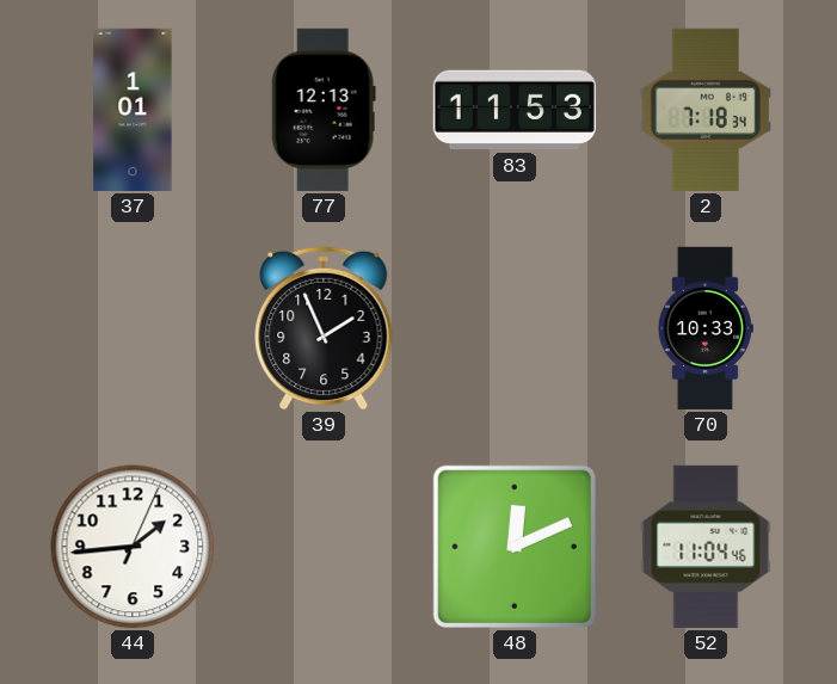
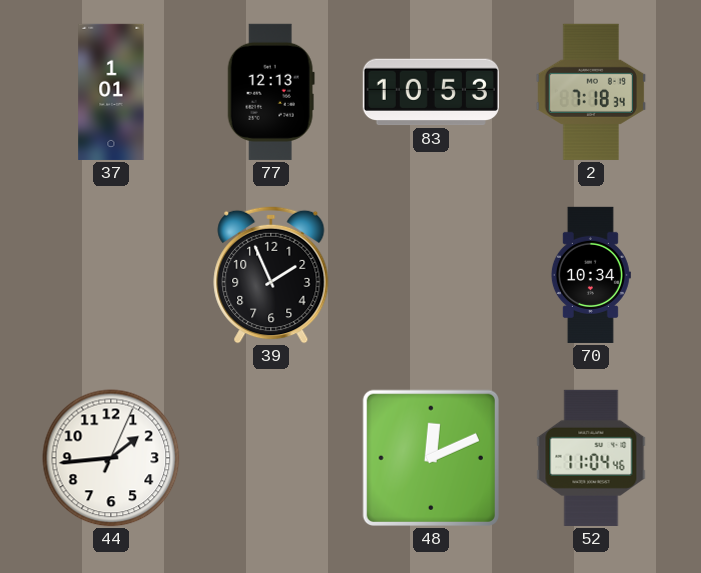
83: 11:53 -> 10:53 (431, 92)
70: 10:33 -> 10:34 (591, 275)
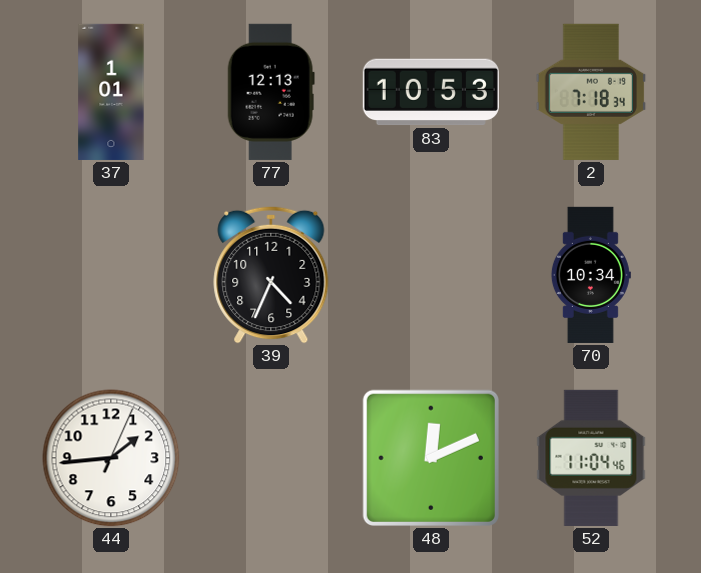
39: 1:56 -> 4:34 (271, 275)
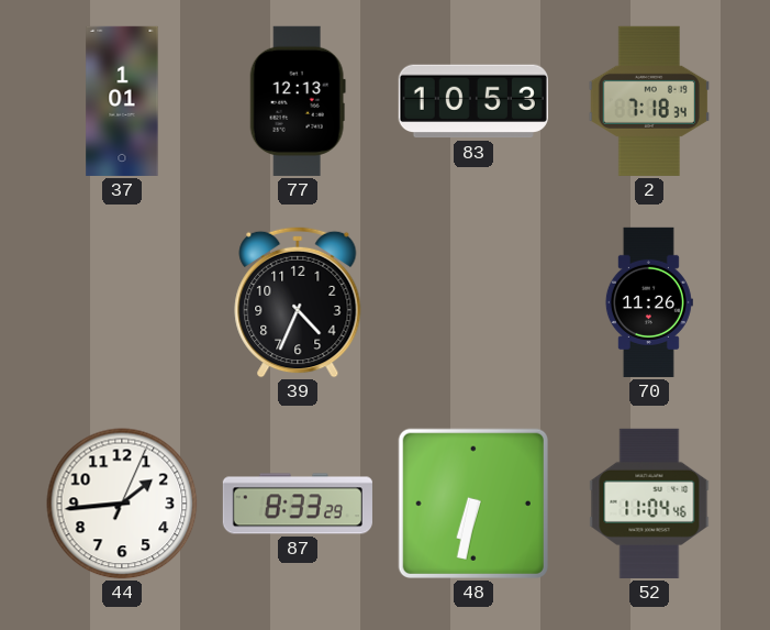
70: 10:34 -> 11:26 (649, 302)
87: none -> 8:33 (298, 504)
48: 12:11 -> 6:32 (473, 504)
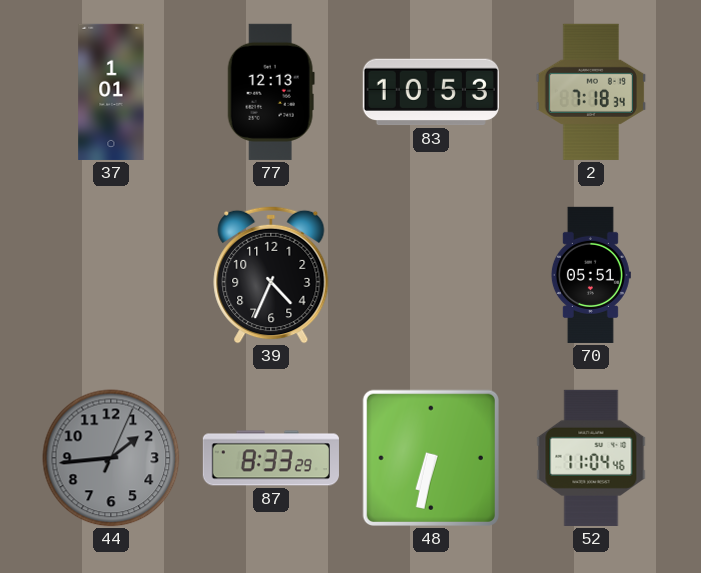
70: 11:26 -> 05:51 (591, 275)
44 dial: white -> grey (111, 458)
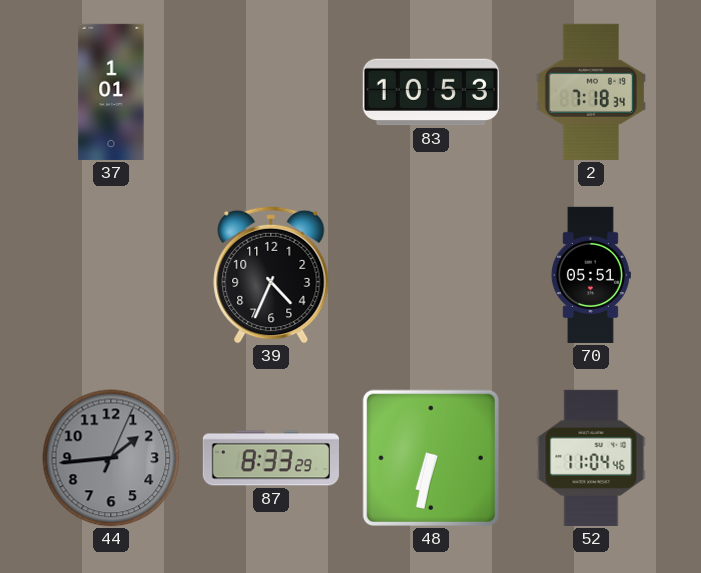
77: 12:13 -> none (271, 92)
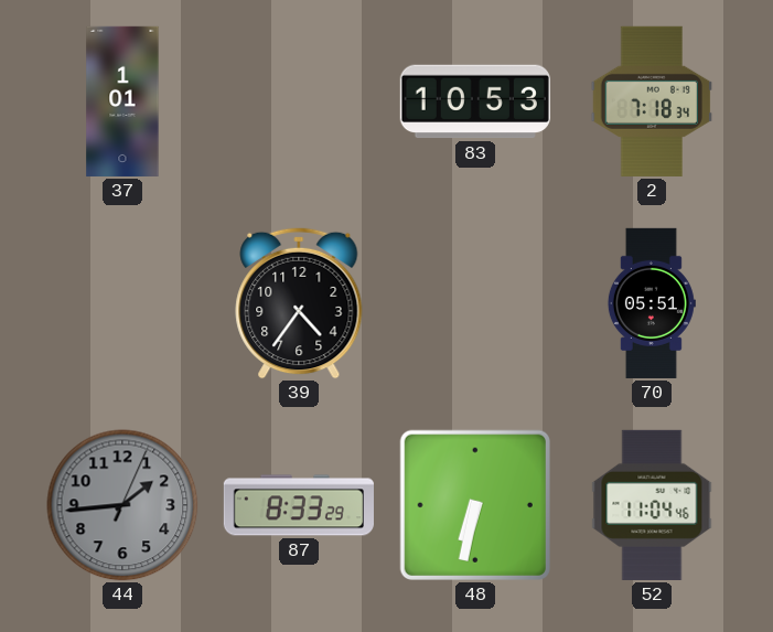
39: 4:34 -> 4:36 (299, 303)
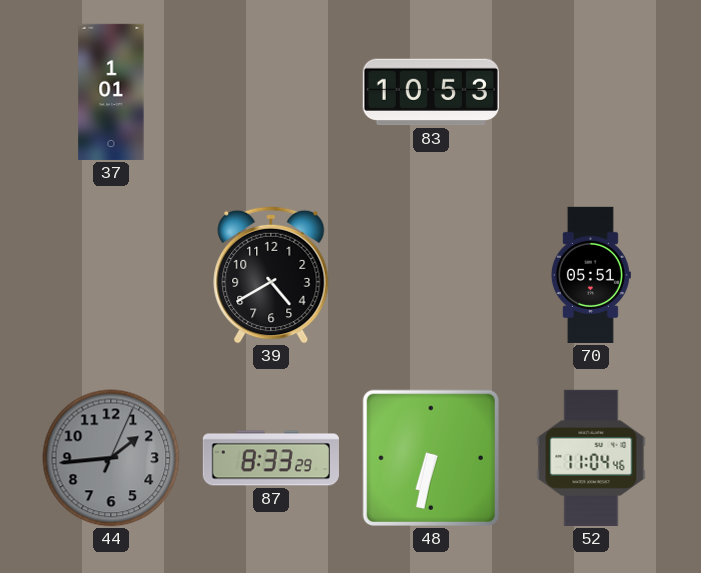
2: 7:18 -> none (652, 101)
39: 4:36 -> 4:40 (271, 275)
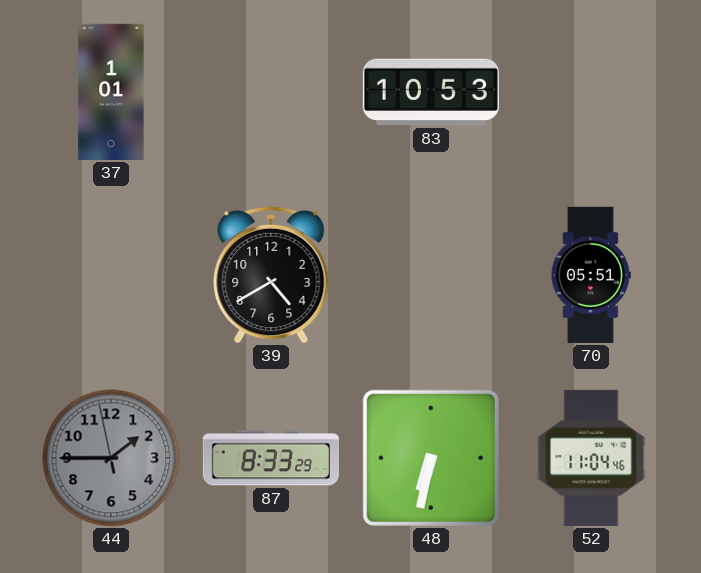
44: 1:44:04 -> 1:44:58 (111, 458)
